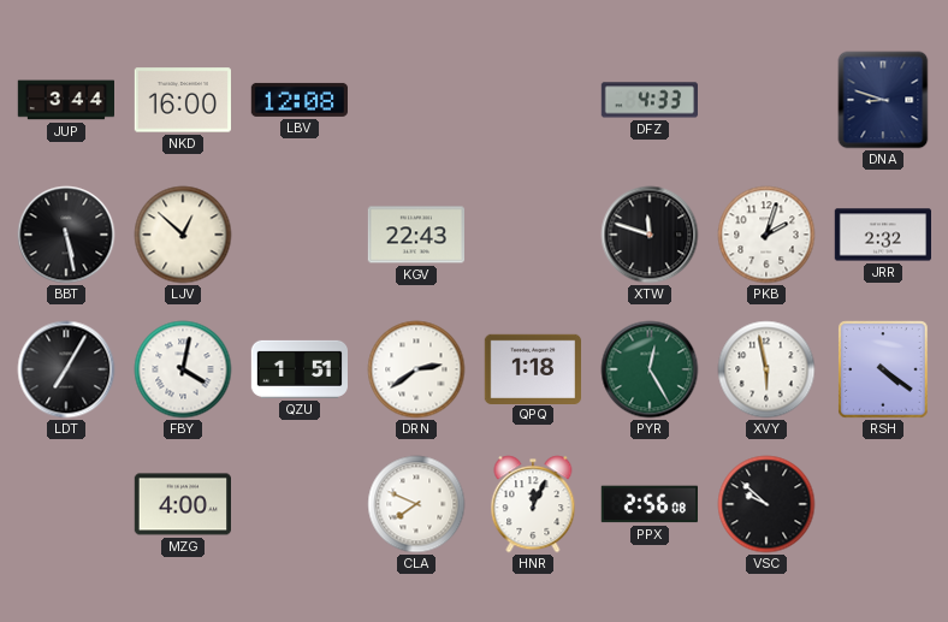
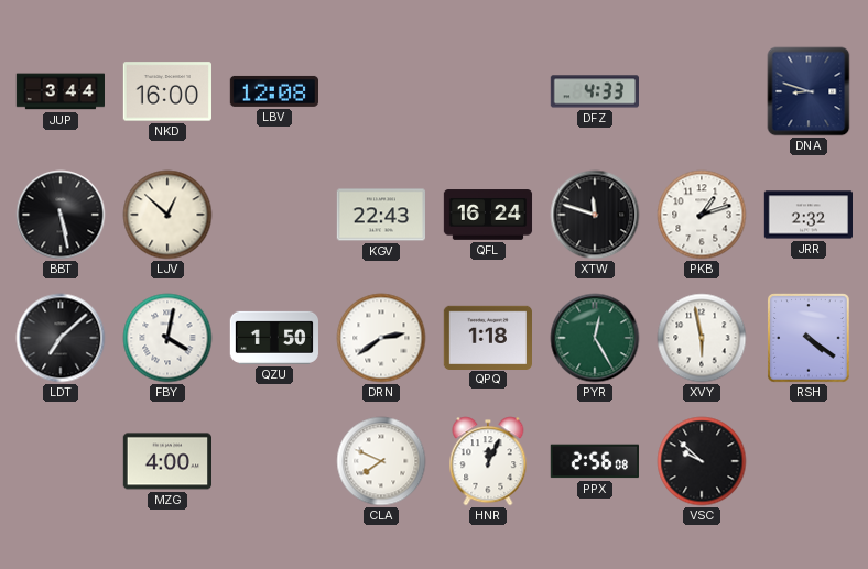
QFL: none -> 16:24 (488, 215)
PKB: 2:03 -> 1:12 (702, 215)
LDT: 7:05 -> 7:08 (61, 338)
QZU: 1:51 -> 1:50 (273, 338)
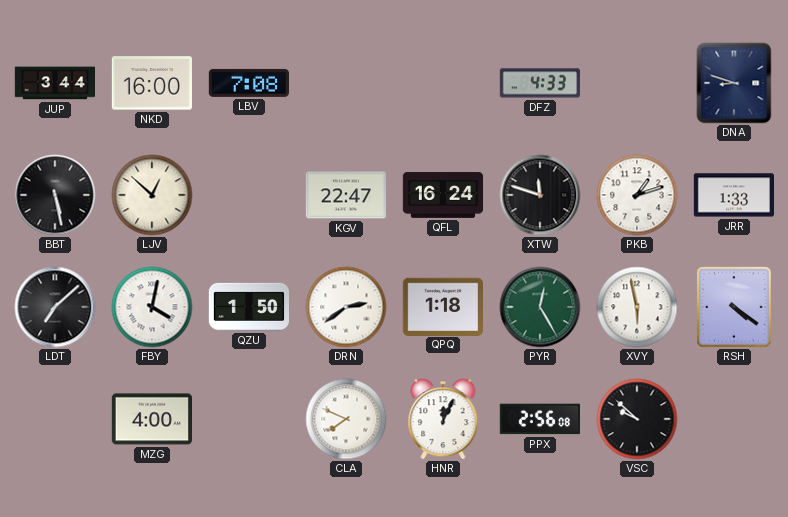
LBV: 12:08 -> 7:08 (248, 83)
KGV: 22:43 -> 22:47 (345, 195)
JRR: 2:32 -> 1:33 (733, 195)
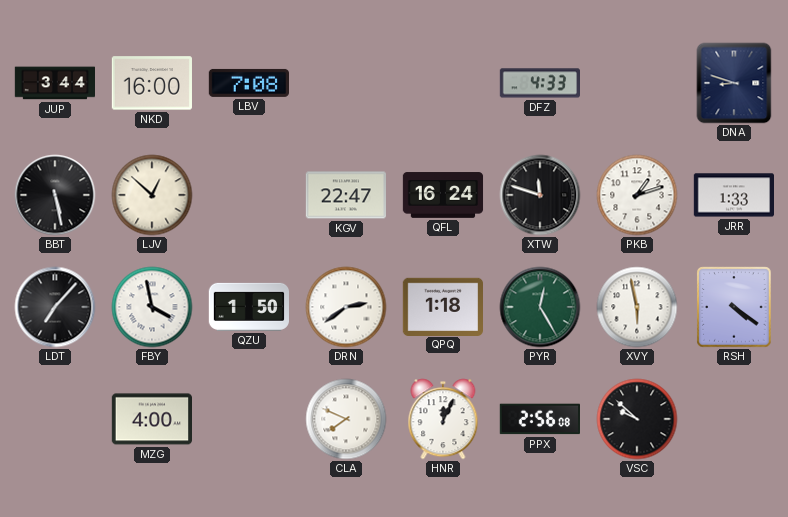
LDT: 7:08 -> 7:07 (55, 307)
FBY: 4:02 -> 3:58 (152, 307)
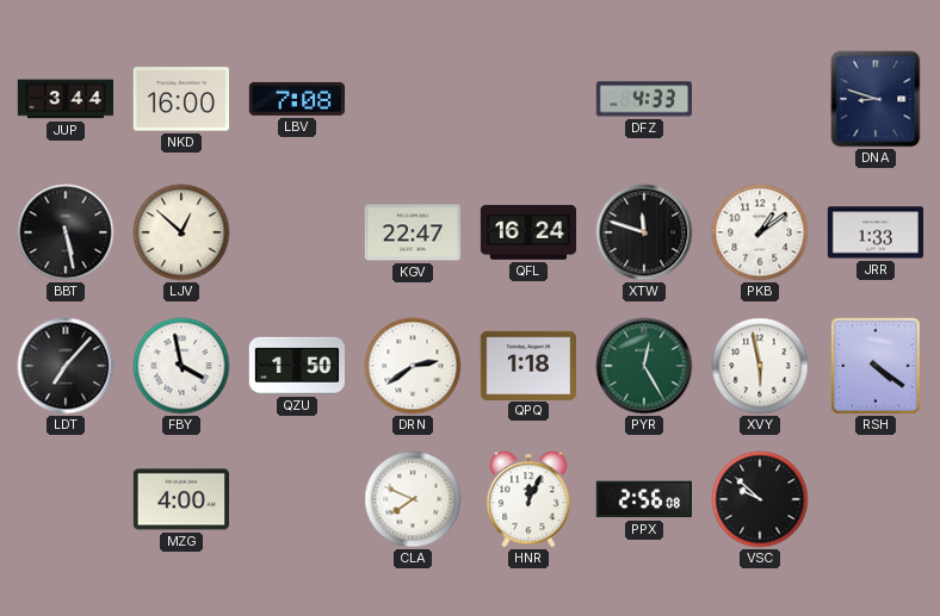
PKB: 1:12 -> 1:09 (760, 232)
